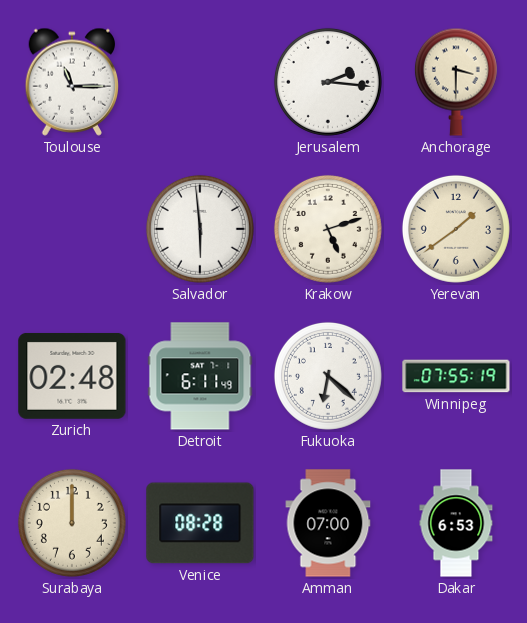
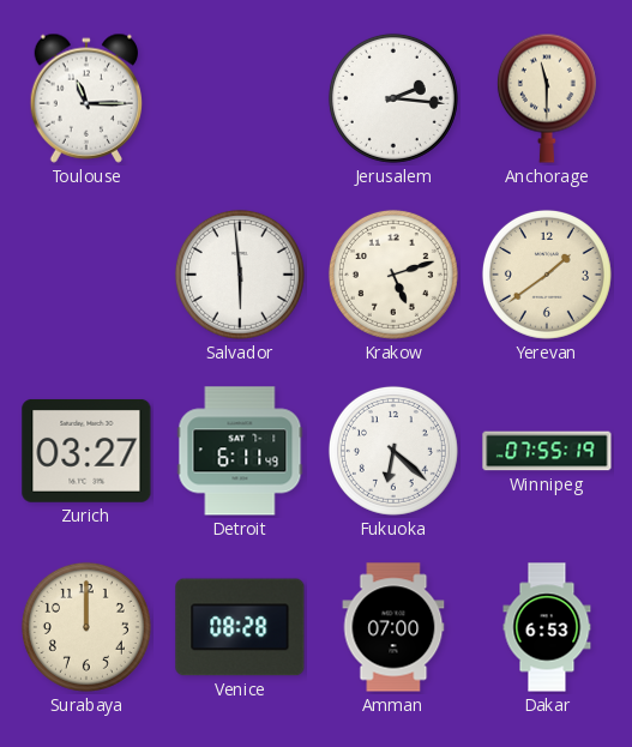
Anchorage: 3:30 -> 11:30 (547, 98)
Zurich: 02:48 -> 03:27 (86, 451)
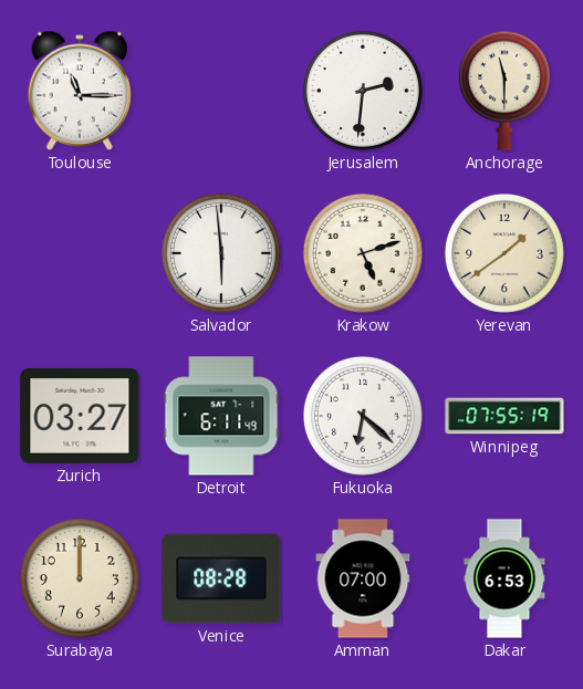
Jerusalem: 2:16 -> 2:31 (363, 91)
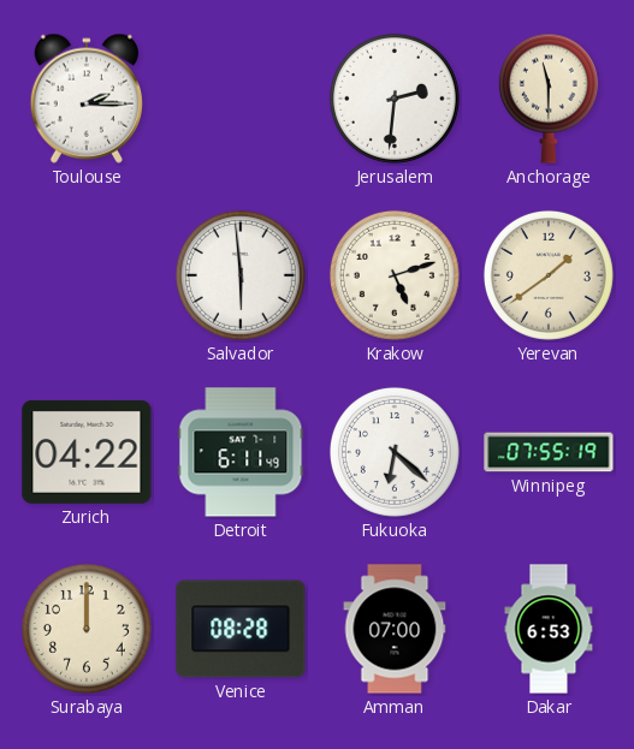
Toulouse: 11:15 -> 2:15 (85, 99)
Zurich: 03:27 -> 04:22 (87, 452)
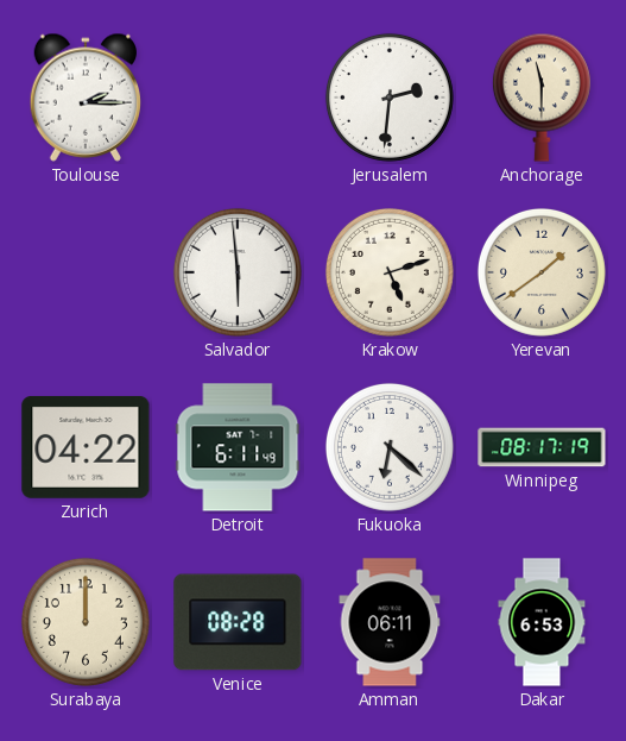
Winnipeg: 07:55 -> 08:17 (542, 447)
Amman: 07:00 -> 06:11 (390, 622)
